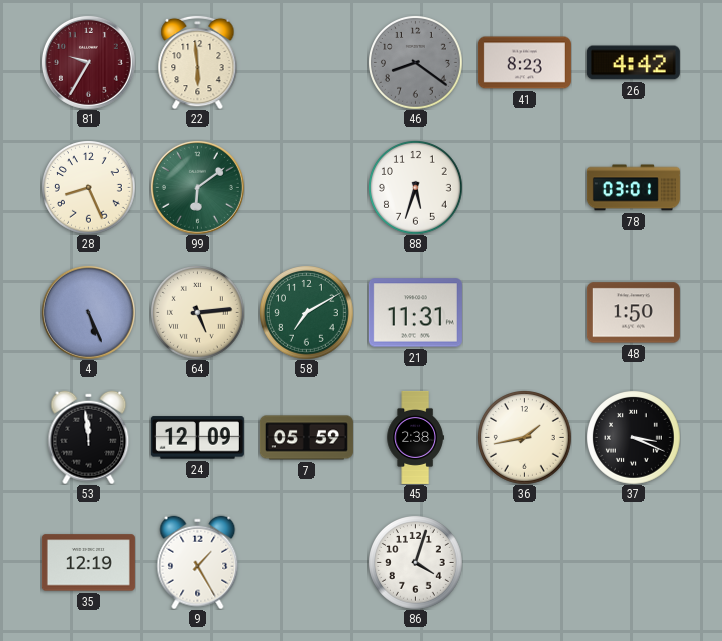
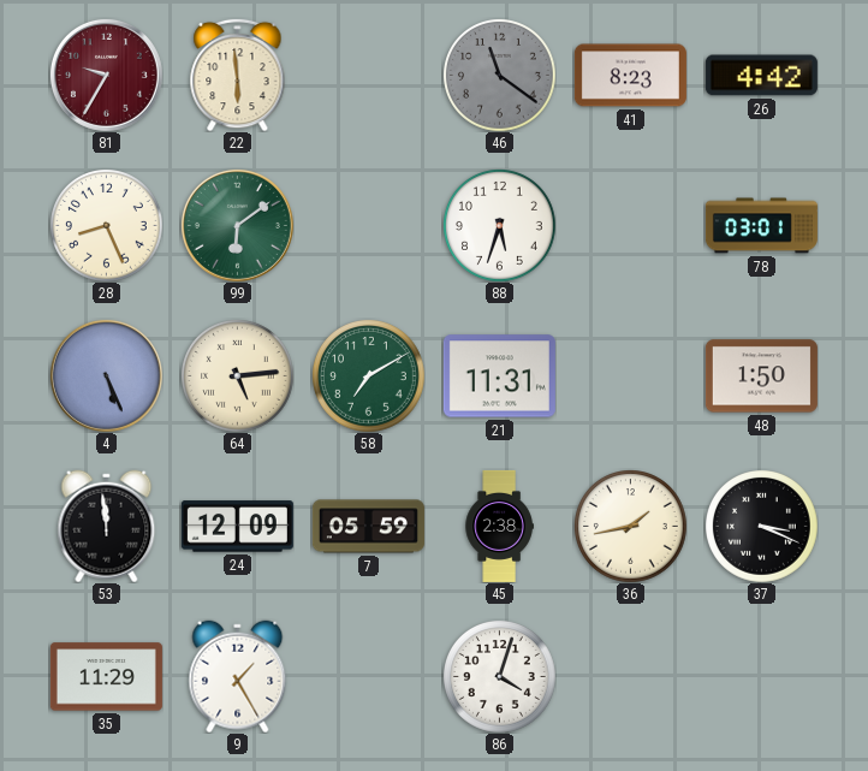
46: 8:21 -> 11:21 (500, 76)
35: 12:19 -> 11:29 (106, 677)
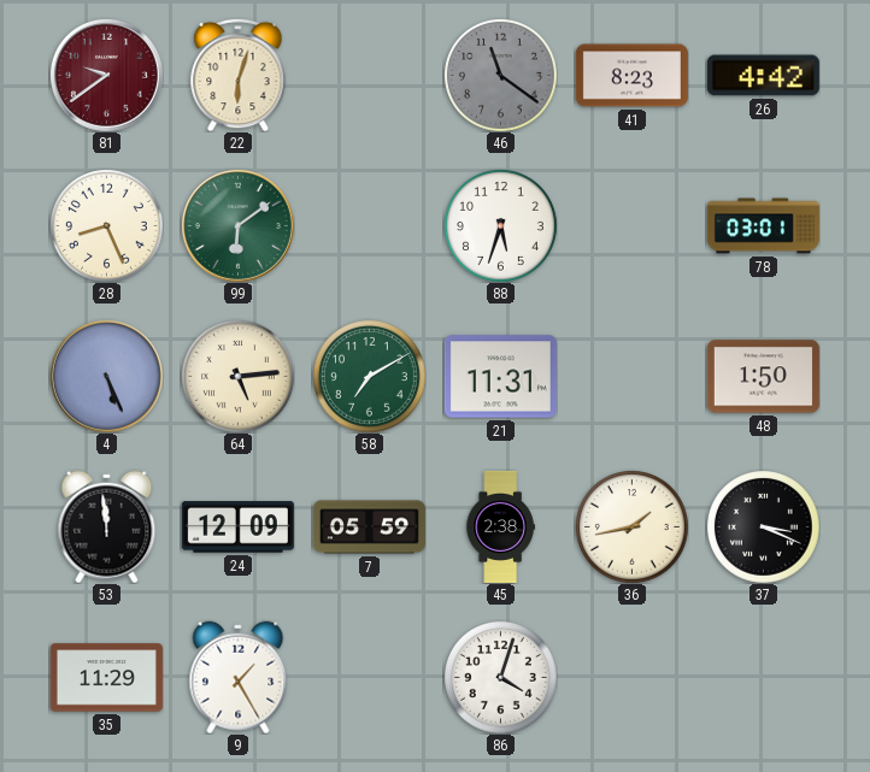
81: 9:35 -> 9:39 (106, 75)
22: 5:59 -> 6:03 (239, 75)
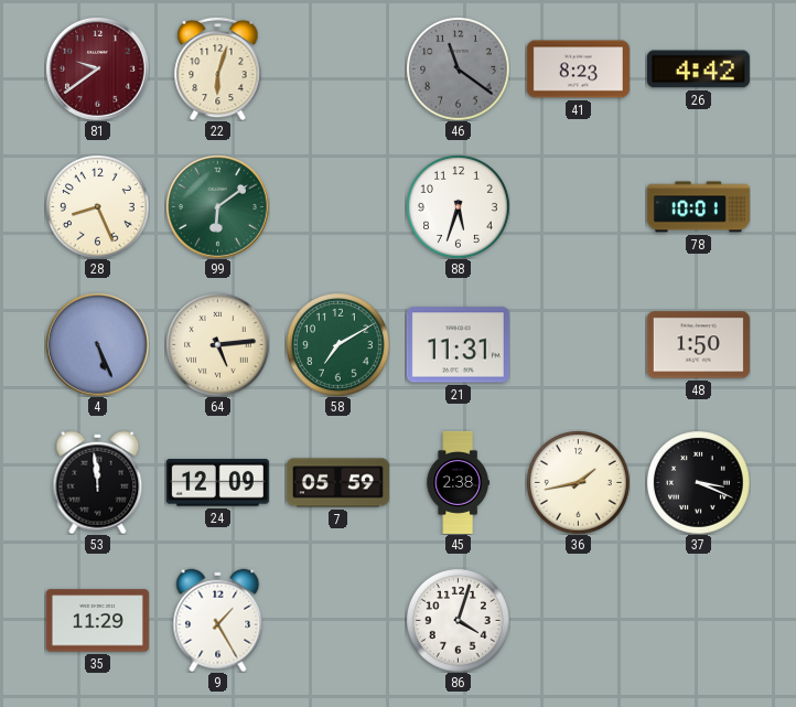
78: 03:01 -> 10:01 (698, 207)
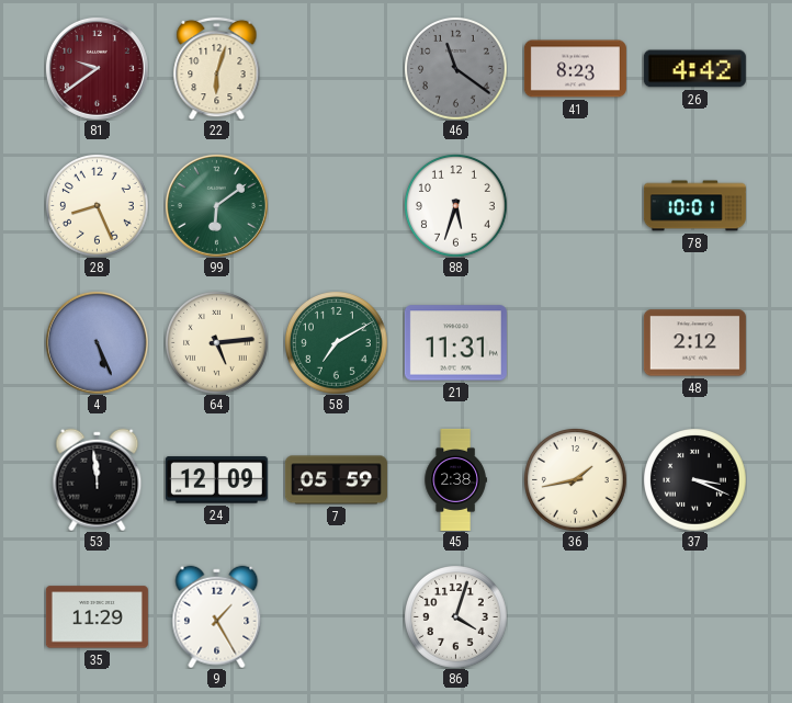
48: 1:50 -> 2:12 (694, 343)
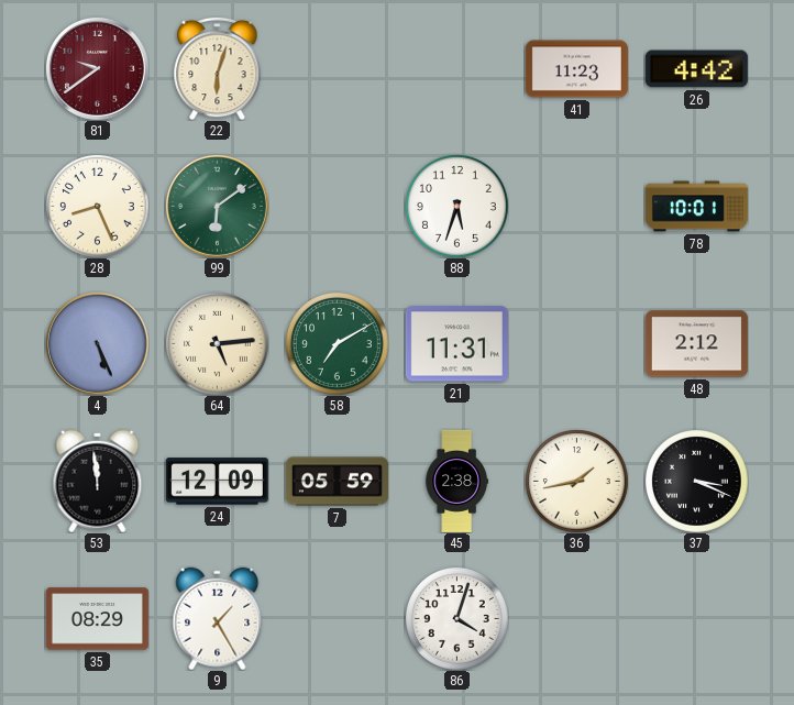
46: 11:21 -> none (456, 69)
41: 8:23 -> 11:23 (576, 69)
35: 11:29 -> 08:29 (97, 619)
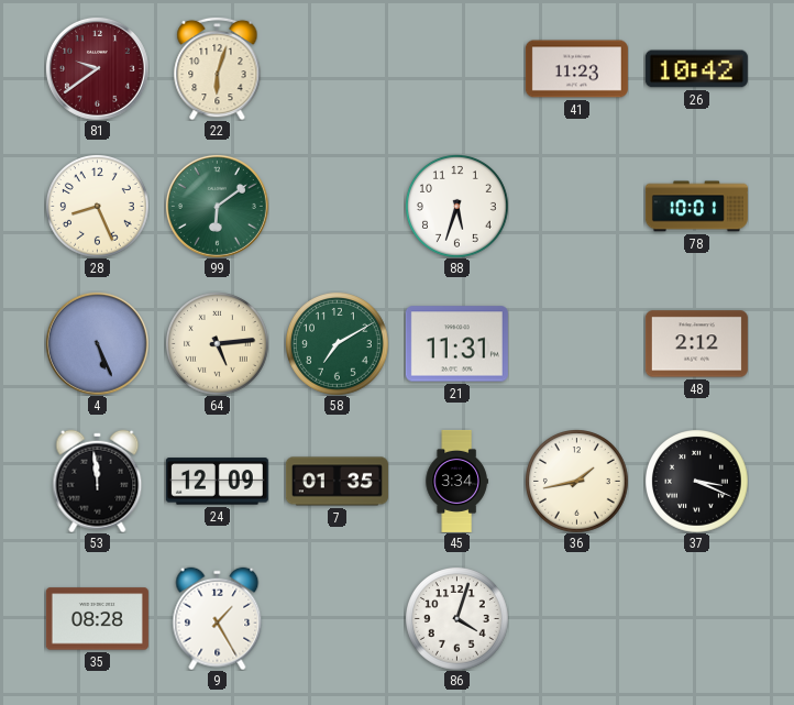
26: 4:42 -> 10:42 (696, 69)
7: 05:59 -> 01:35 (337, 482)
45: 2:38 -> 3:34 (456, 481)
35: 08:29 -> 08:28 (97, 619)
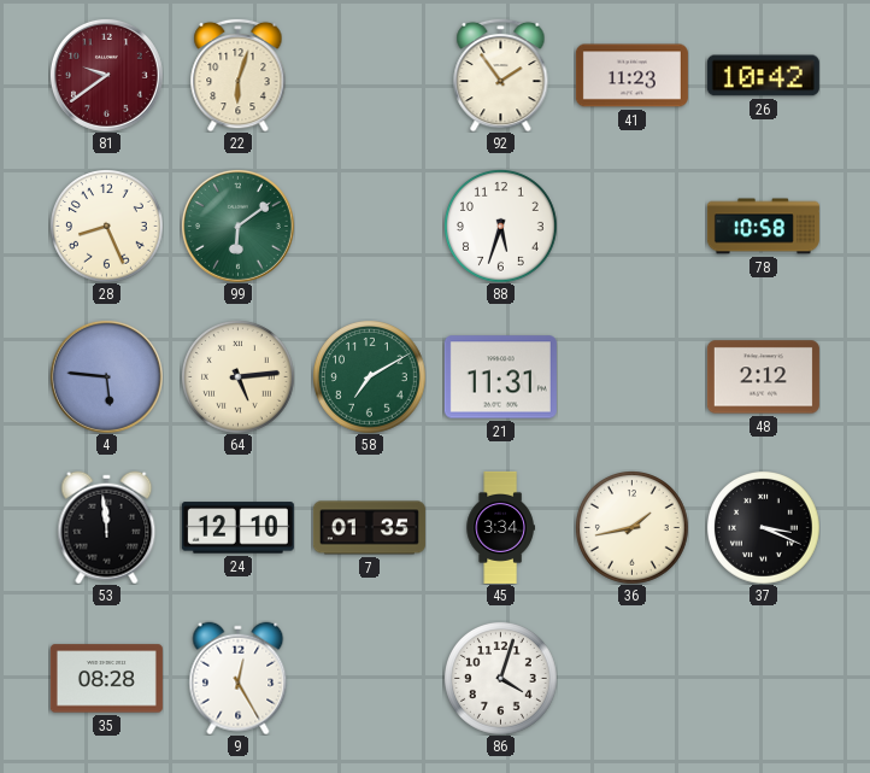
92: none -> 1:54 (501, 75)
78: 10:01 -> 10:58 (763, 227)
4: 5:26 -> 5:46 (106, 376)
24: 12:09 -> 12:10 (237, 528)
9: 1:25 -> 12:25 (239, 678)
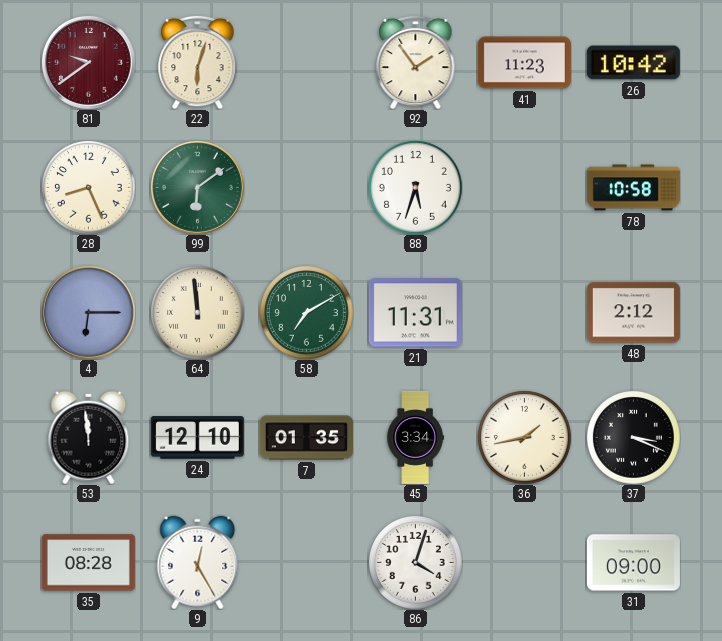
4: 5:46 -> 6:15 (88, 312)
64: 5:14 -> 11:59 (198, 313)
31: none -> 09:00 (633, 563)
